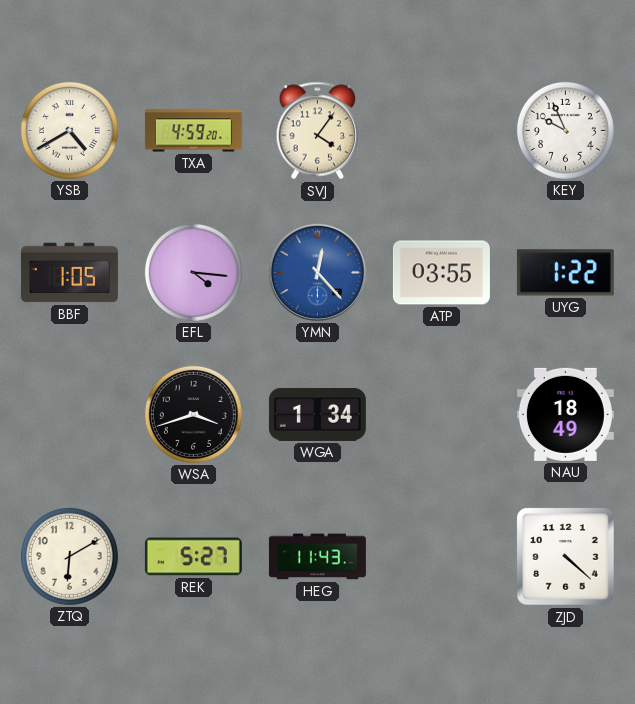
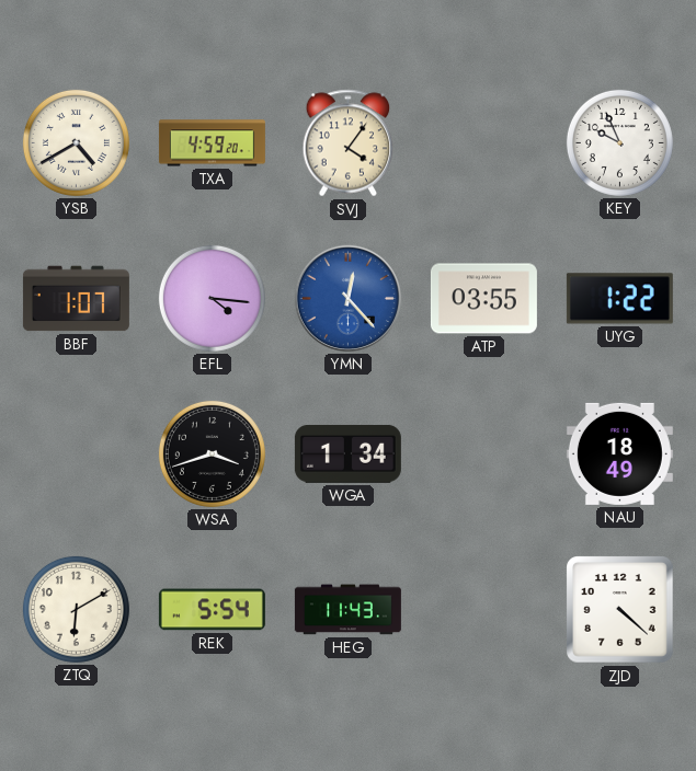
BBF: 1:05 -> 1:07 (76, 299)
REK: 5:27 -> 5:54 (212, 610)
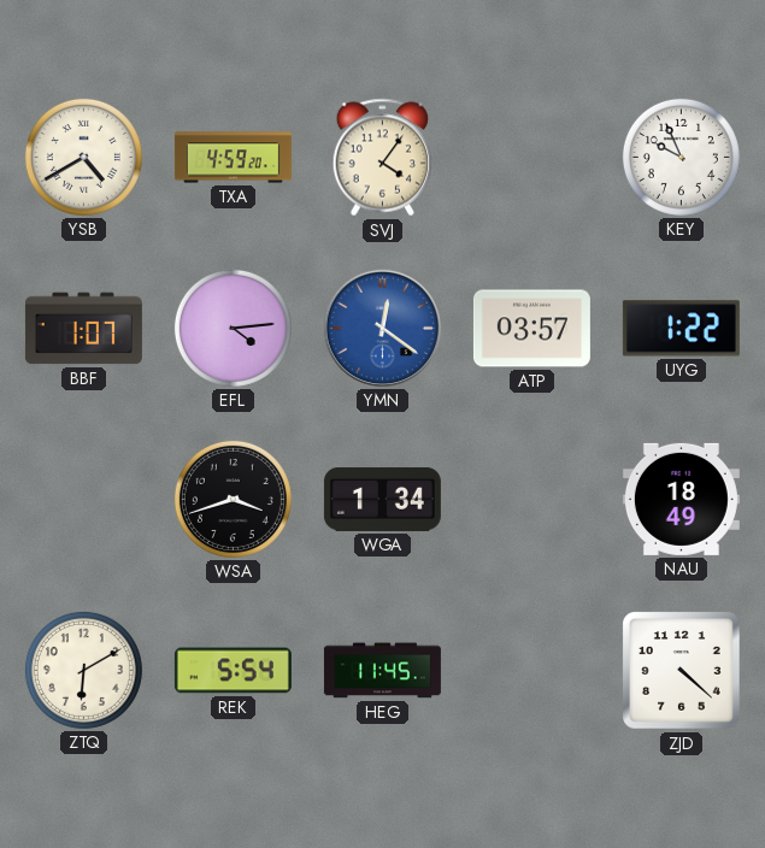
EFL: 4:16 -> 4:14 (233, 328)
YMN: 12:23 -> 12:21 (382, 328)
ATP: 03:55 -> 03:57 (531, 329)
HEG: 11:43 -> 11:45 (382, 671)
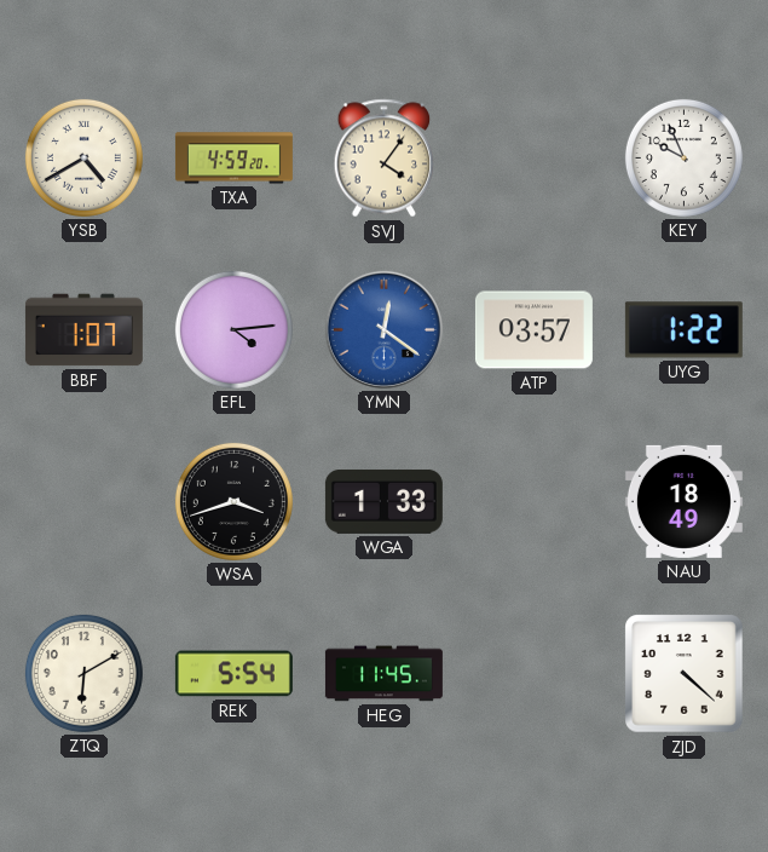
WGA: 1:34 -> 1:33 (383, 501)
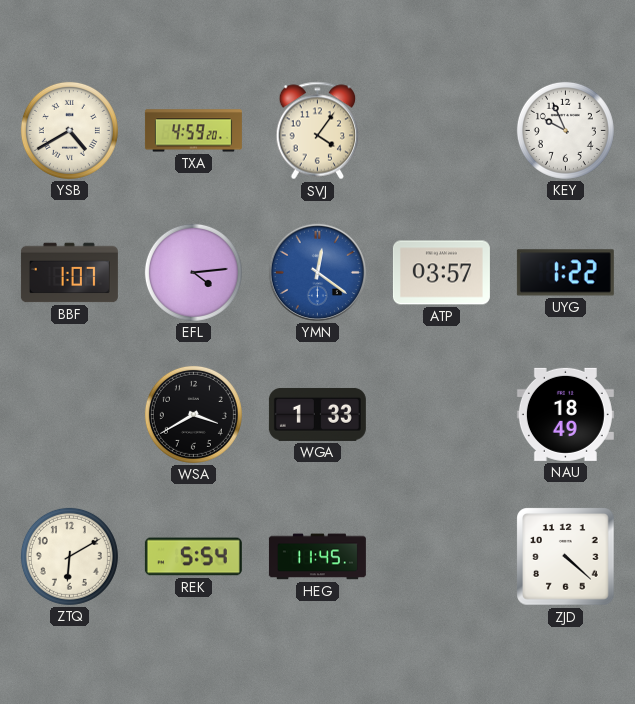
WSA: 3:42 -> 3:40 (193, 414)
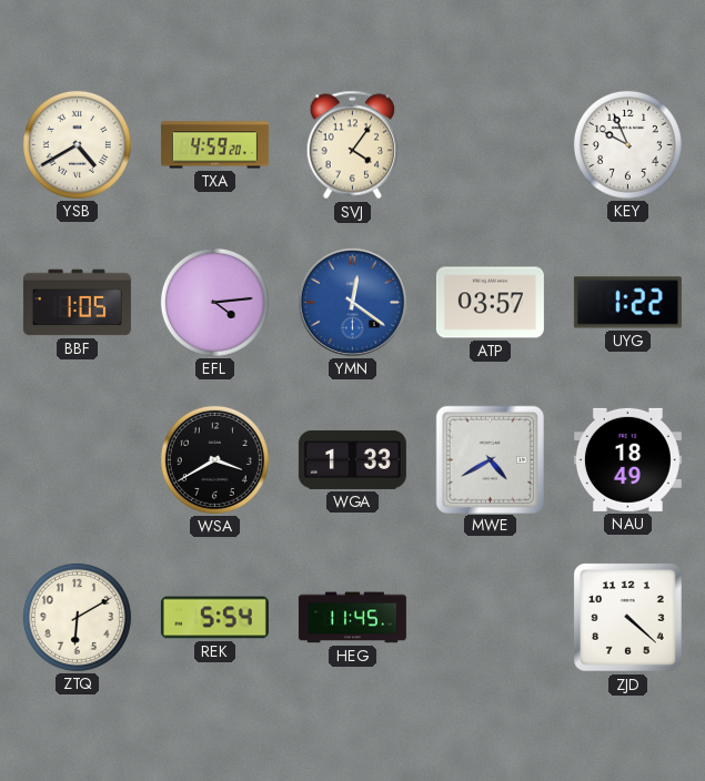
BBF: 1:07 -> 1:05 (77, 303)
MWE: none -> 4:40 (490, 459)
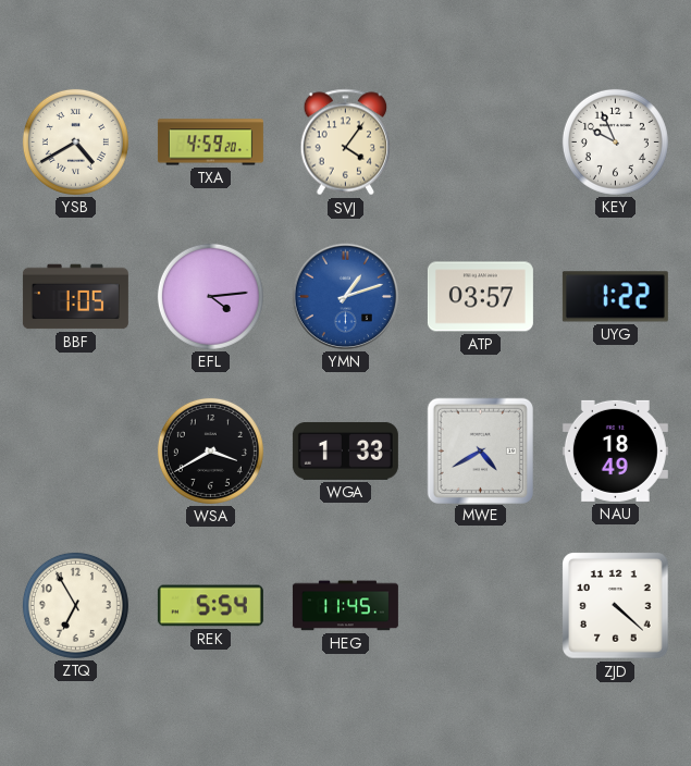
YMN: 12:21 -> 1:12 (345, 296)
ZTQ: 6:10 -> 6:55 (75, 605)
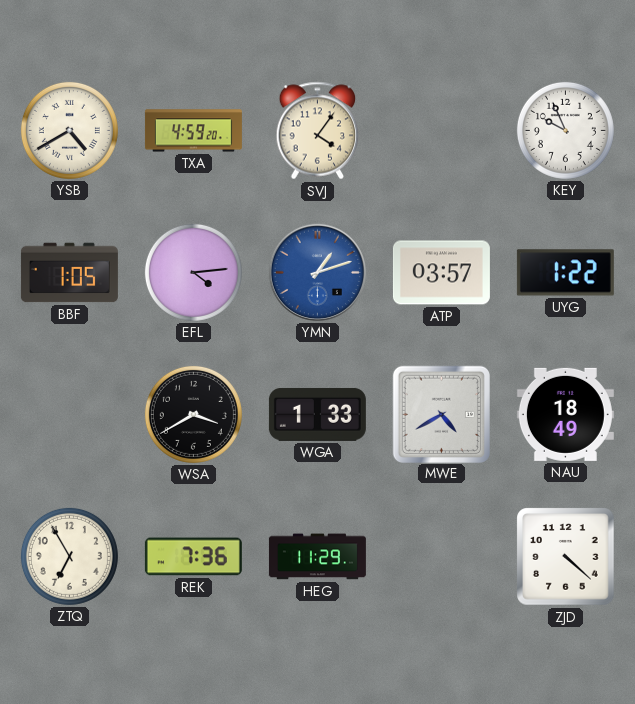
REK: 5:54 -> 7:36 (193, 557)
HEG: 11:45 -> 11:29 (317, 557)
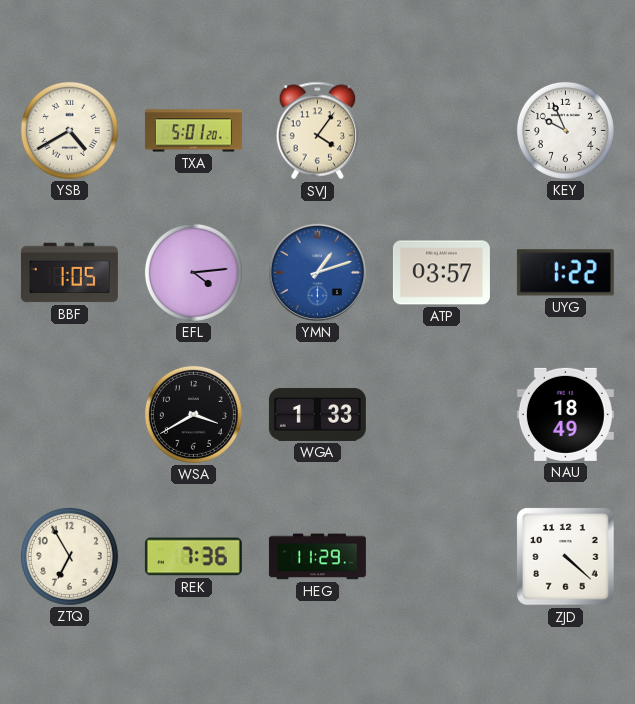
TXA: 4:59 -> 5:01 (193, 131)
MWE: 4:40 -> none (441, 414)
